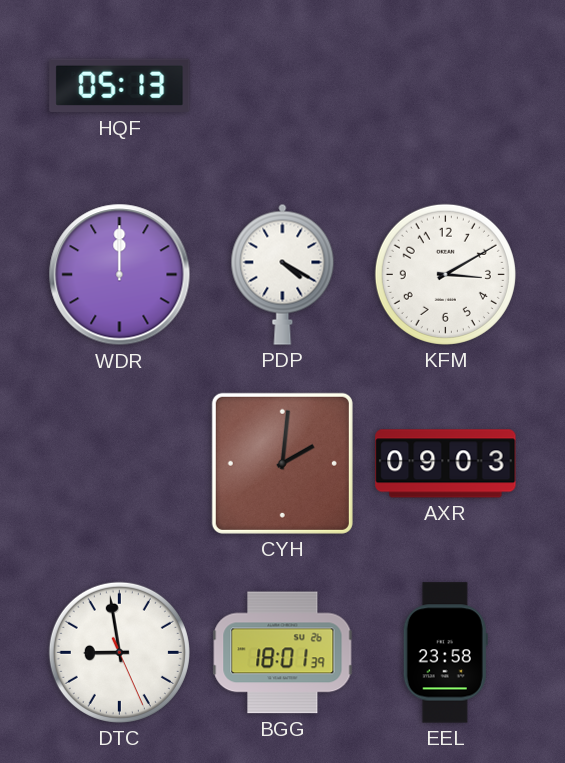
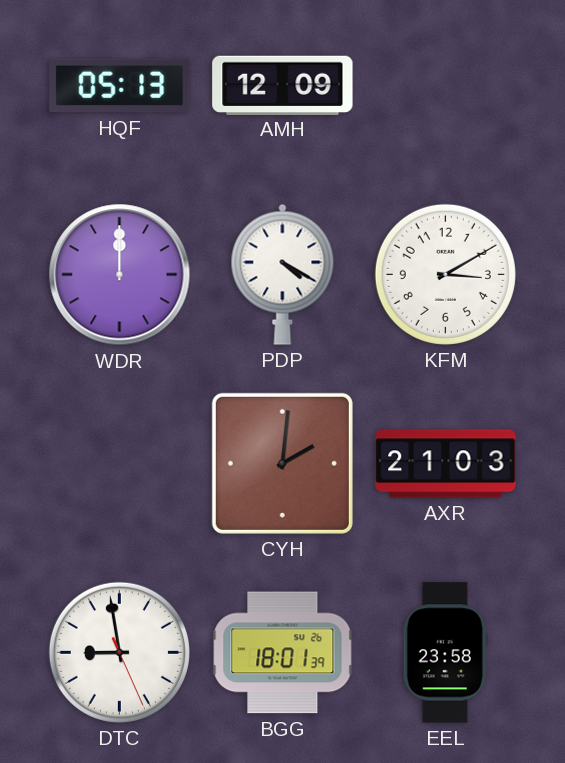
AMH: none -> 12:09 (283, 85)
AXR: 09:03 -> 21:03 (446, 464)
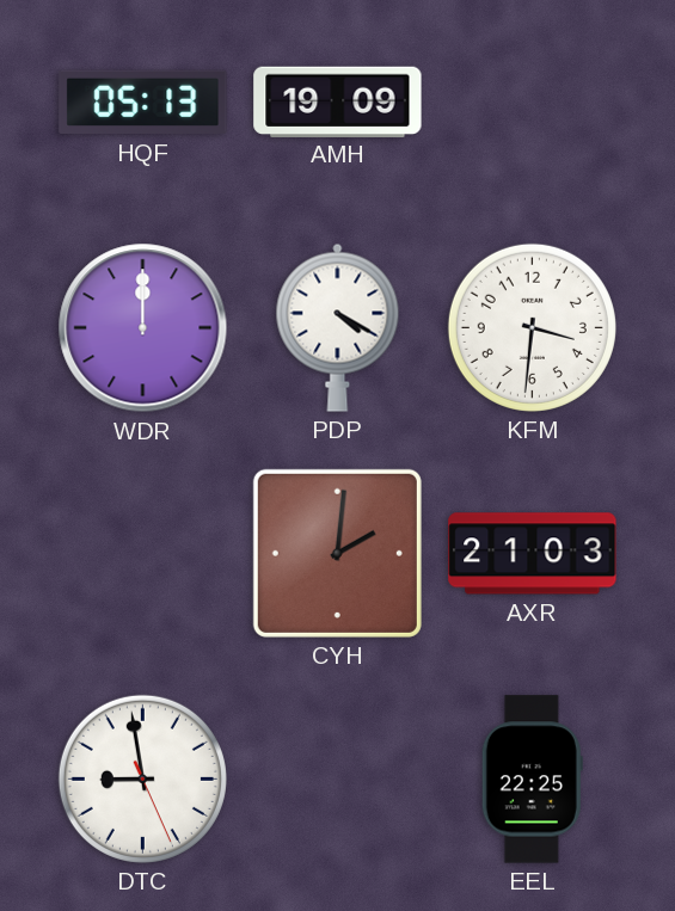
AMH: 12:09 -> 19:09 (338, 101)
KFM: 3:10 -> 3:31 (532, 327)
BGG: 18:01 -> none (283, 653)
EEL: 23:58 -> 22:25 (532, 780)
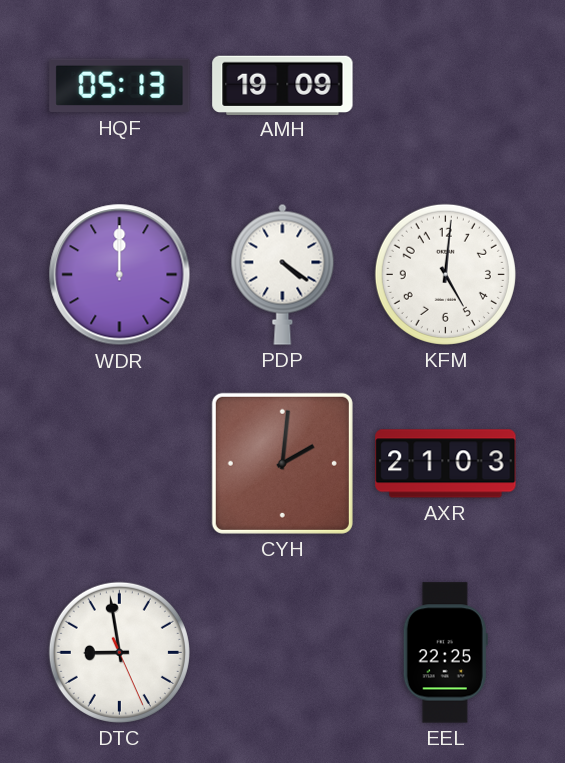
PDP: 4:20 -> 4:21 (283, 274)
KFM: 3:31 -> 5:01 (445, 274)
